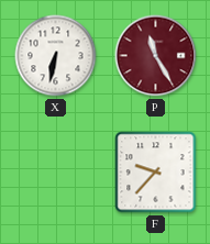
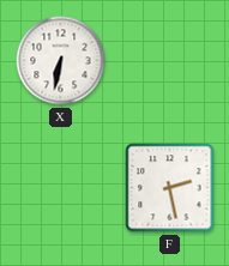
P: 11:25 -> none (156, 56)
F: 9:37 -> 2:28 (170, 188)
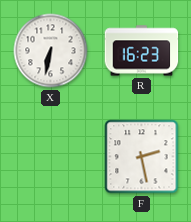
R: none -> 16:23 (142, 51)
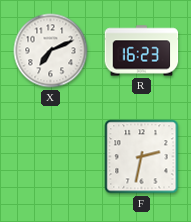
X: 6:32 -> 7:11 (51, 51)
F: 2:28 -> 2:32 (142, 157)
